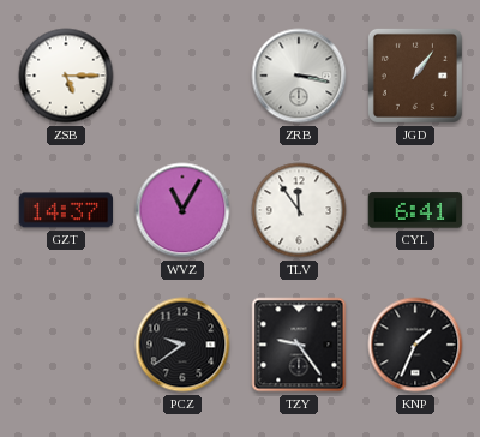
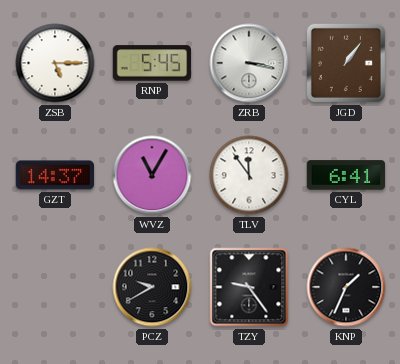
RNP: none -> 5:45 (152, 63)
PCZ: 9:39 -> 9:40 (152, 287)
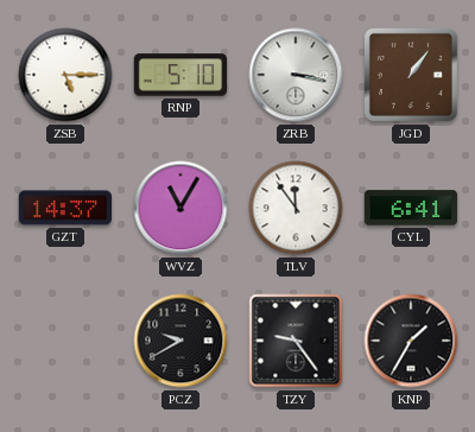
RNP: 5:45 -> 5:10 (180, 75)
KNP: 1:34 -> 1:35 (411, 341)
